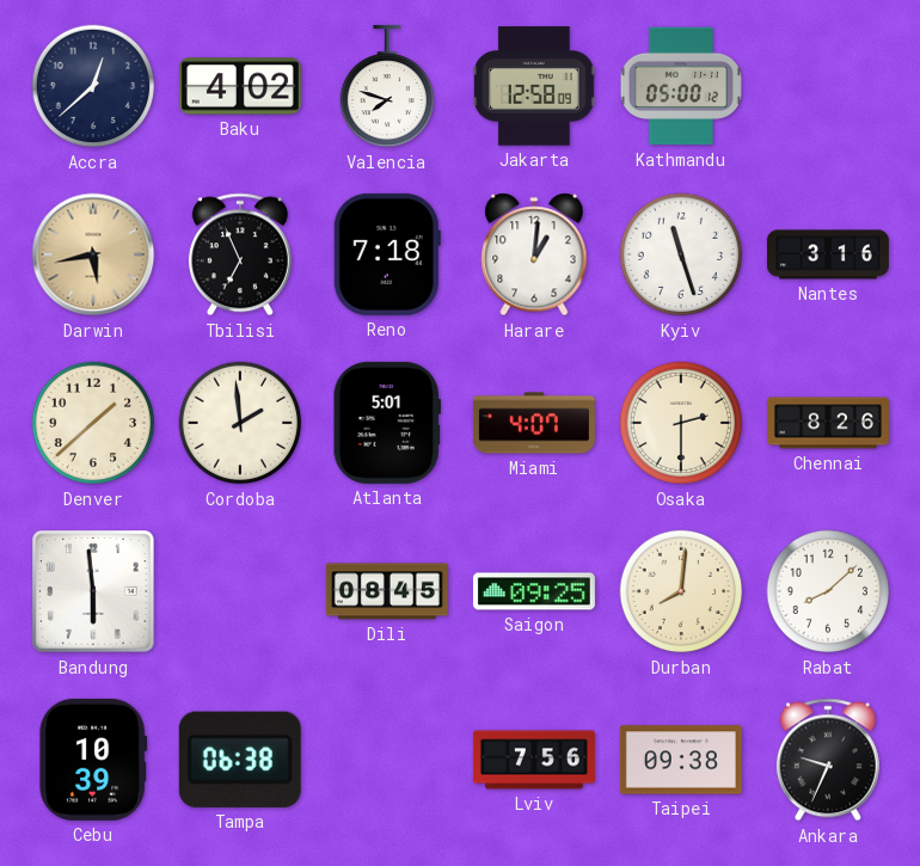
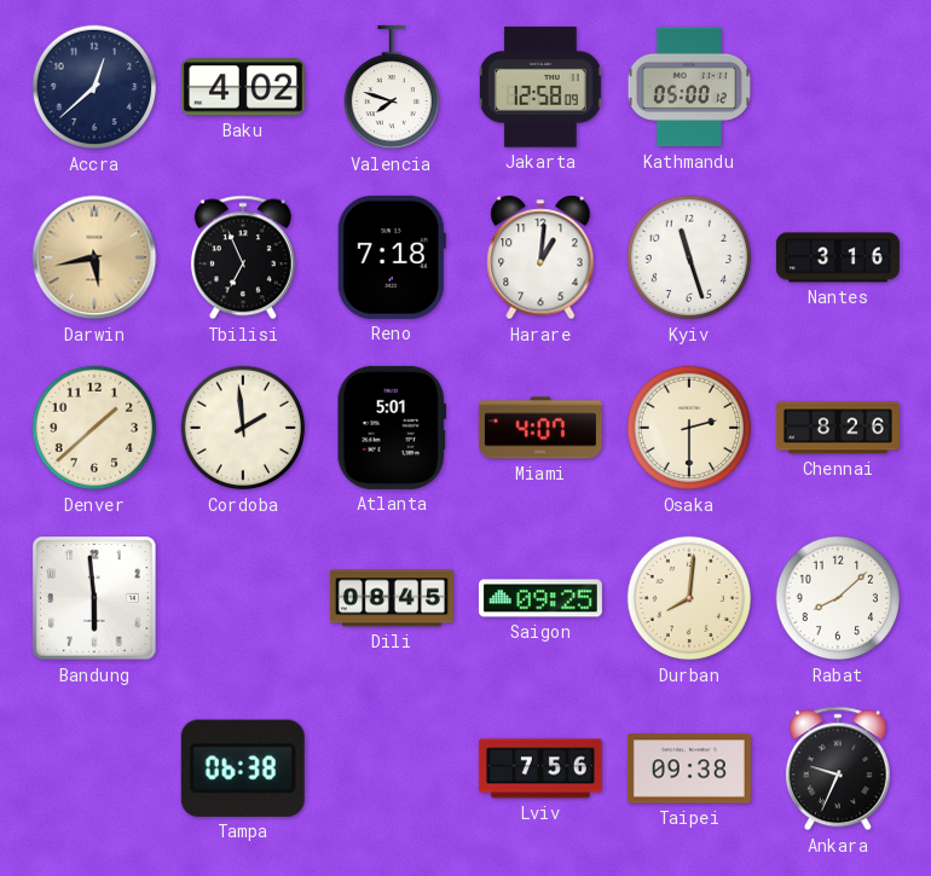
Cebu: 10:39 -> none (93, 760)
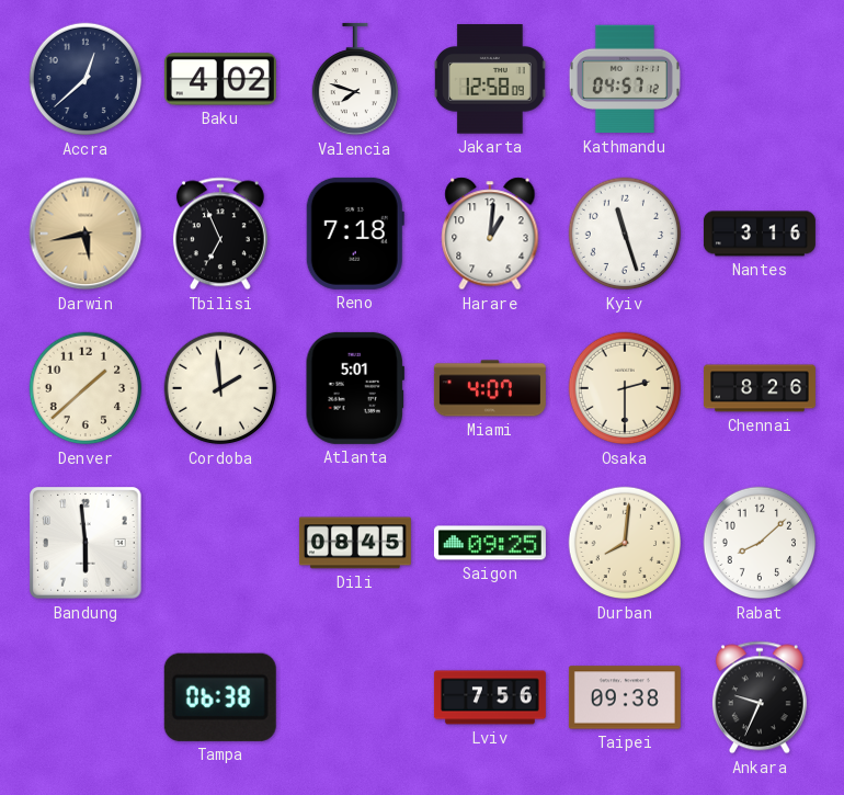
Kathmandu: 05:00 -> 04:57 (625, 79)
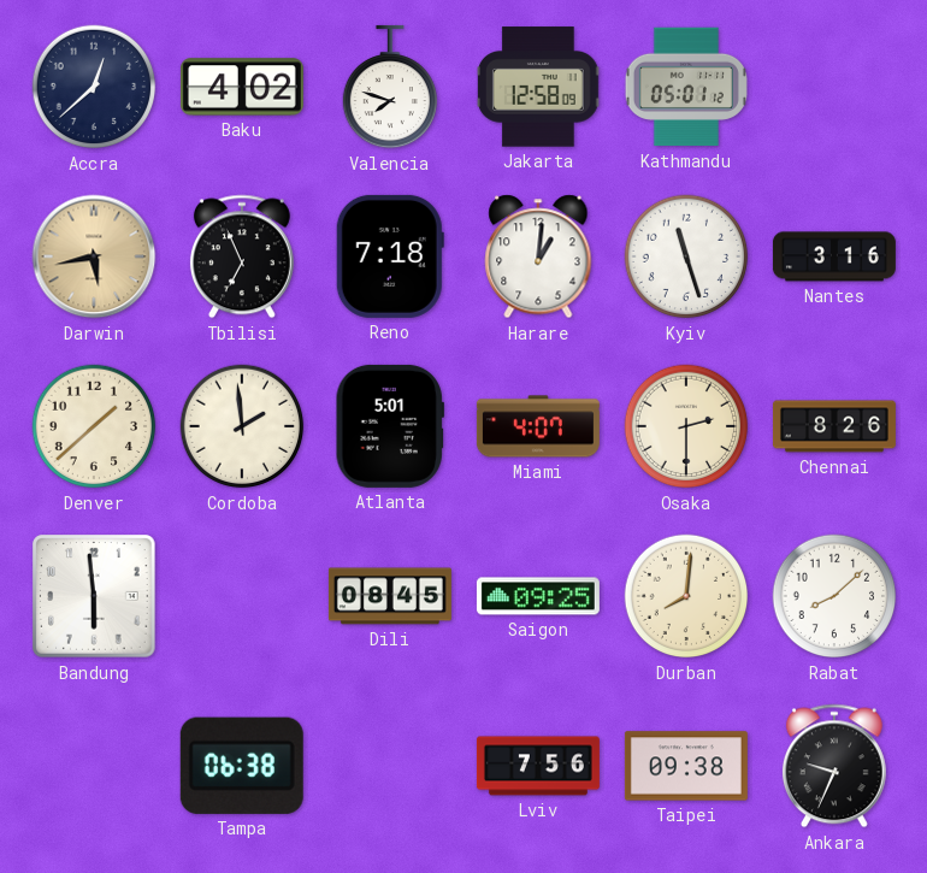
Kathmandu: 04:57 -> 05:01 (686, 87)
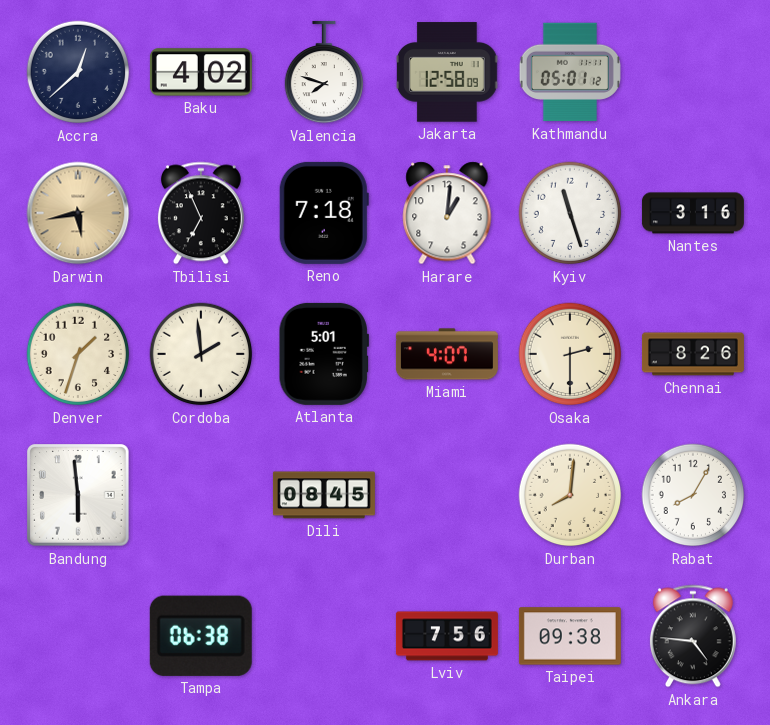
Denver: 1:38 -> 1:33 (78, 354)
Saigon: 09:25 -> none (538, 596)
Rabat: 8:08 -> 8:05 (693, 495)
Ankara: 9:34 -> 4:46 (693, 636)
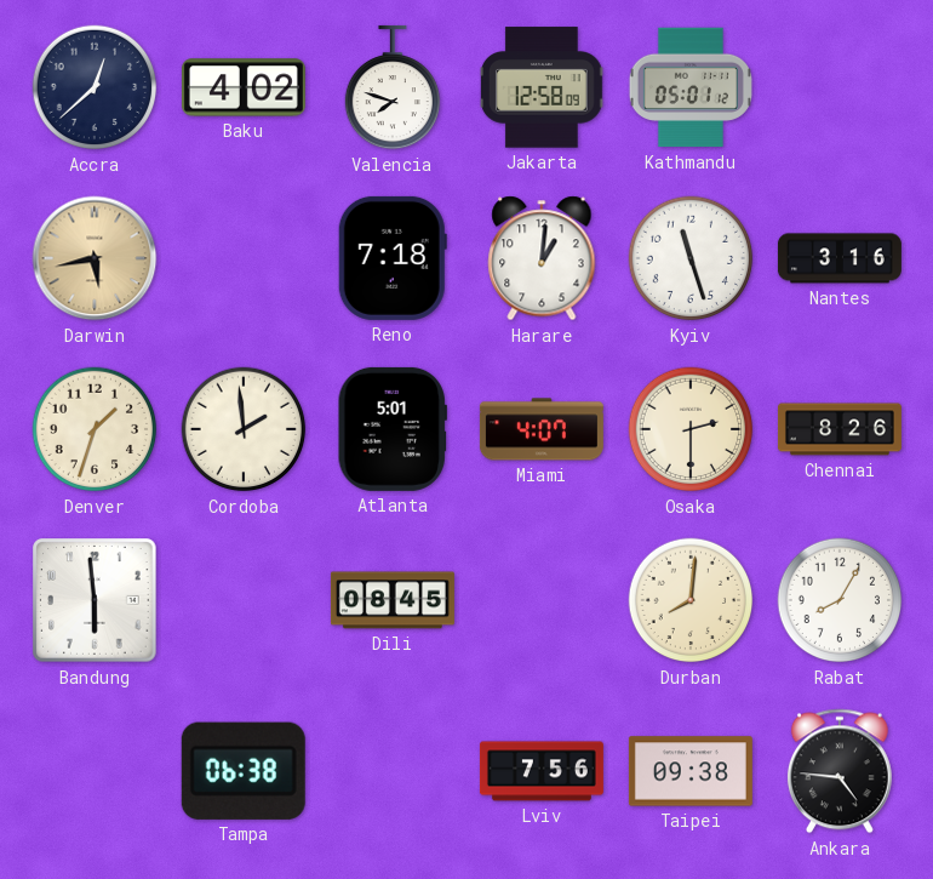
Tbilisi: 6:56 -> none (201, 213)
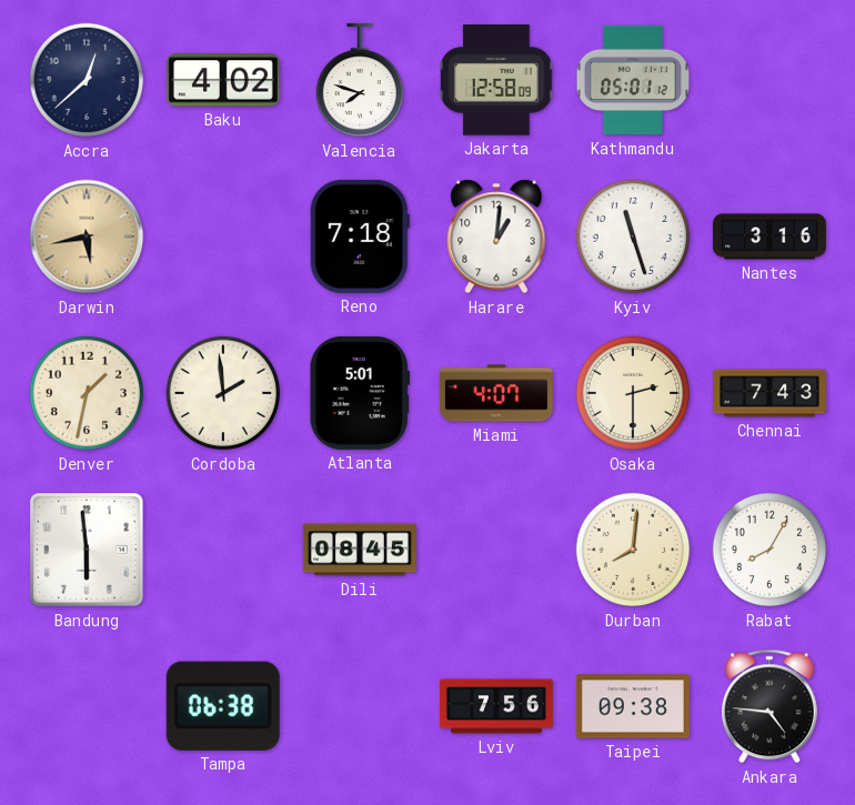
Denver: 1:33 -> 1:32 (87, 393)
Chennai: 8:26 -> 7:43 (770, 393)
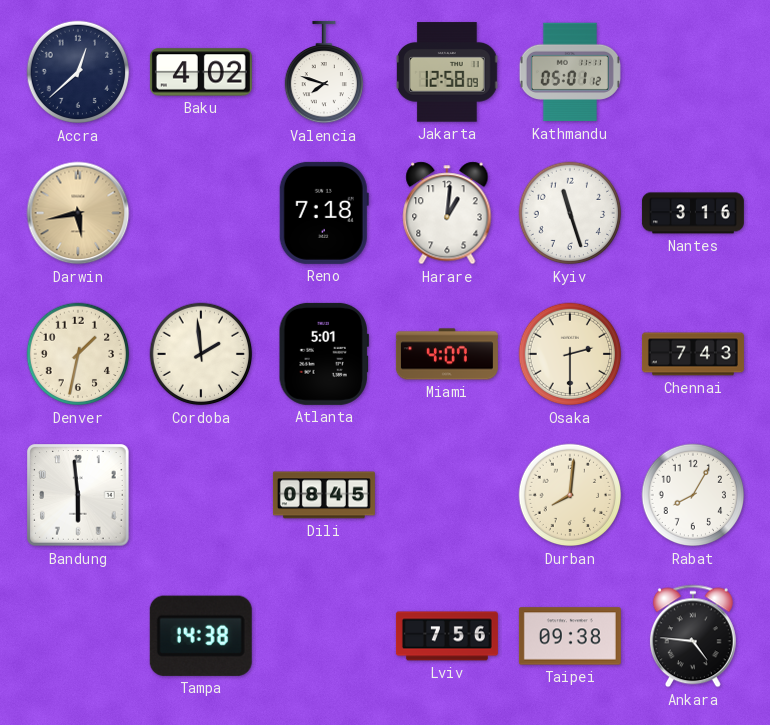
Tampa: 06:38 -> 14:38 (201, 636)
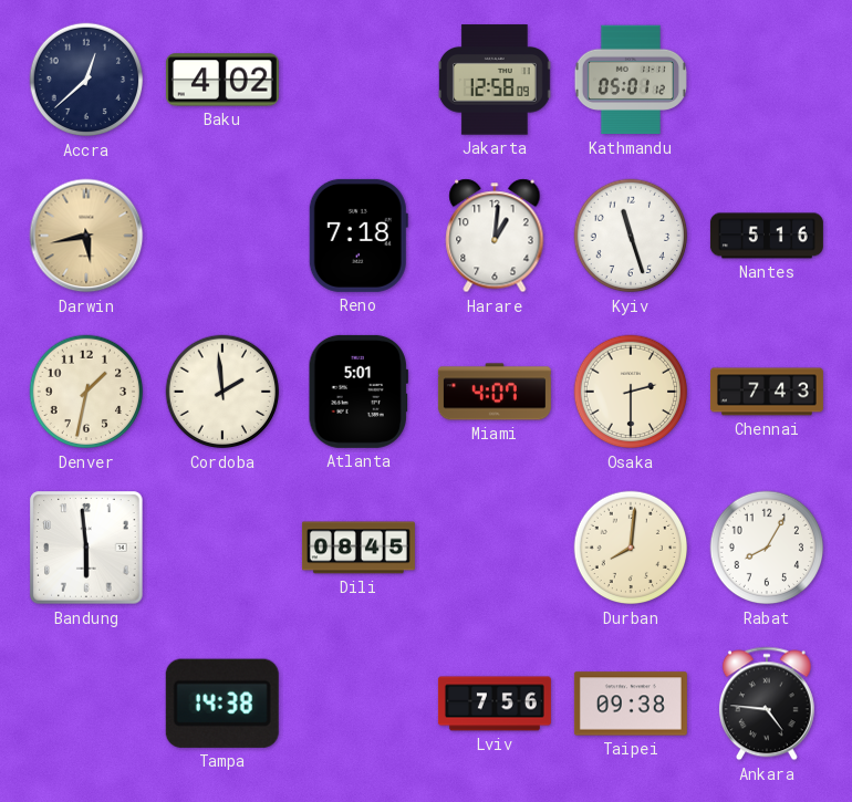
Valencia: 7:48 -> none (323, 72)
Nantes: 3:16 -> 5:16 (767, 236)
